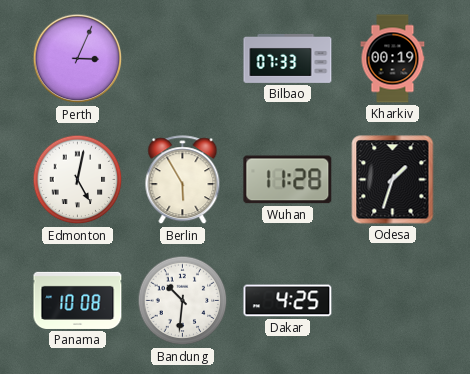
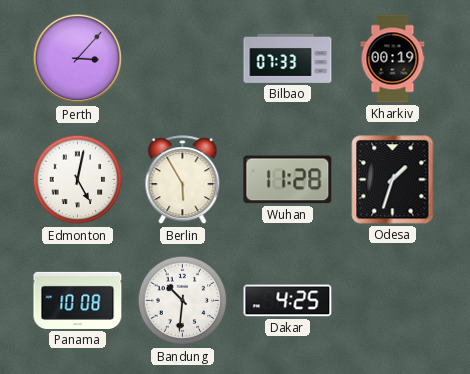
Perth: 3:04 -> 3:07 (78, 59)
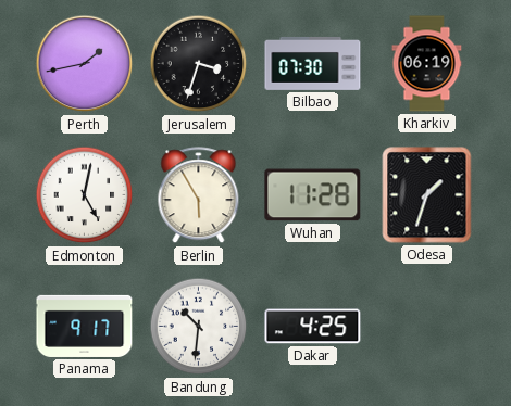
Perth: 3:07 -> 1:43 (85, 64)
Jerusalem: none -> 3:33 (199, 64)
Bilbao: 07:33 -> 07:30 (313, 64)
Kharkiv: 00:19 -> 06:19 (427, 64)
Panama: 10:08 -> 9:17 (85, 326)
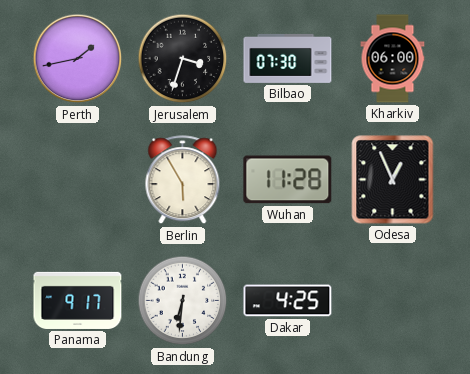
Kharkiv: 06:19 -> 06:00 (393, 59)
Edmonton: 5:02 -> none (85, 195)
Odesa: 1:33 -> 12:56 (393, 180)
Bandung: 10:31 -> 6:31 (183, 301)
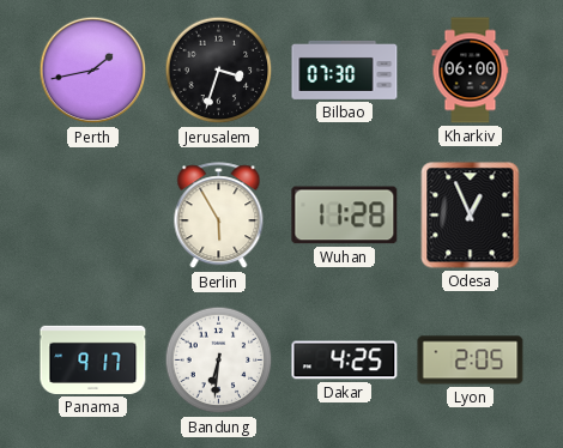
Lyon: none -> 2:05 (471, 361)
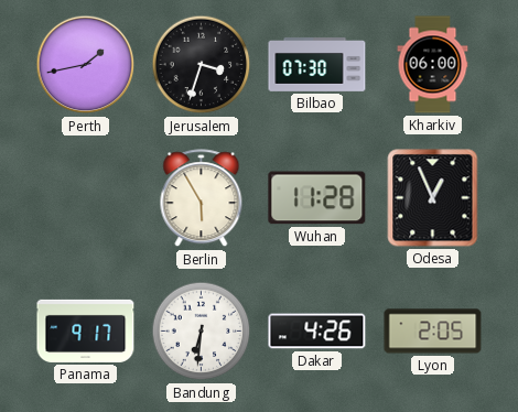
Dakar: 4:25 -> 4:26 (317, 332)
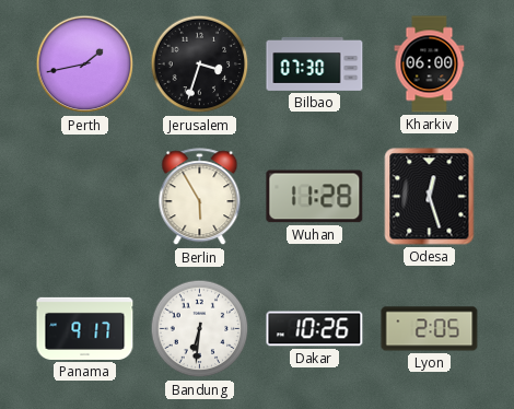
Odesa: 12:56 -> 12:27 (430, 197)
Dakar: 4:26 -> 10:26 (315, 329)
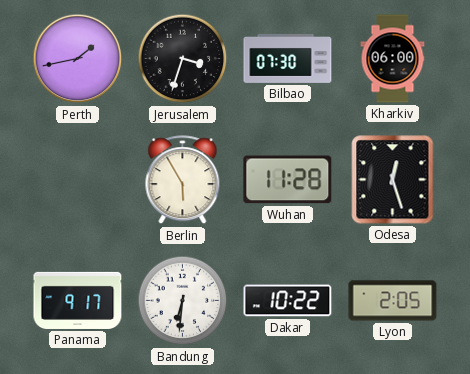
Dakar: 10:26 -> 10:22 (288, 301)
